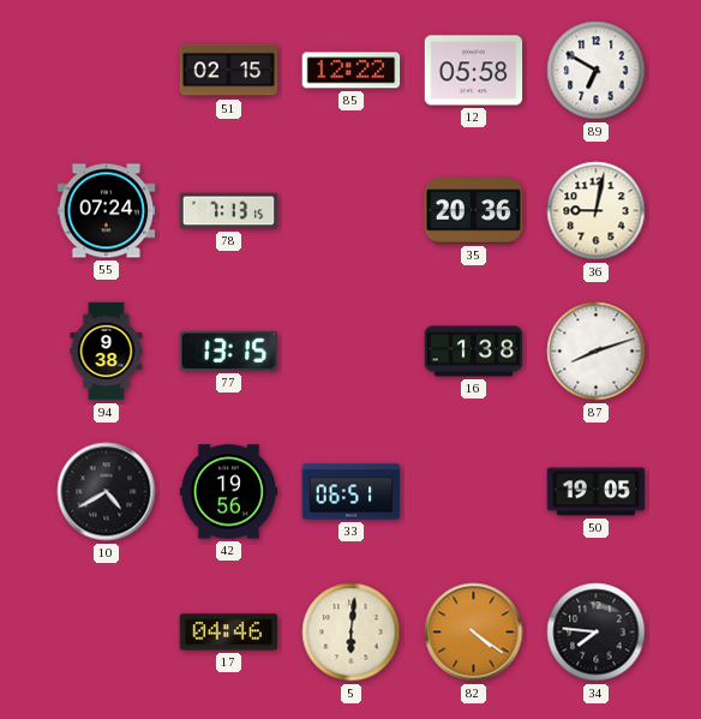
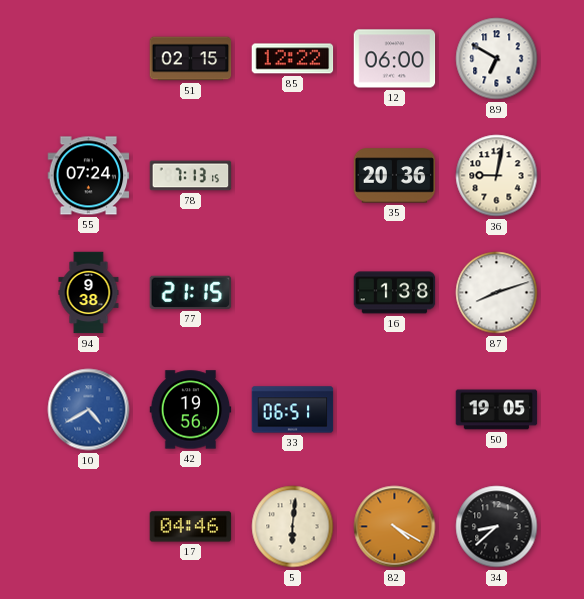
12: 05:58 -> 06:00 (395, 59)
77: 13:15 -> 21:15 (191, 292)
10 dial: black -> blue (89, 410)
82: 4:21 -> 4:20 (395, 527)
34: 7:46 -> 8:38 (497, 527)
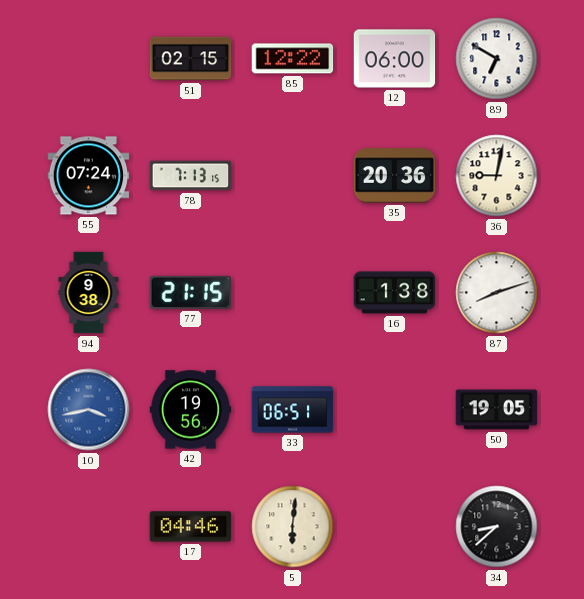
10: 4:40 -> 3:43 (89, 410)
82: 4:20 -> none (395, 527)
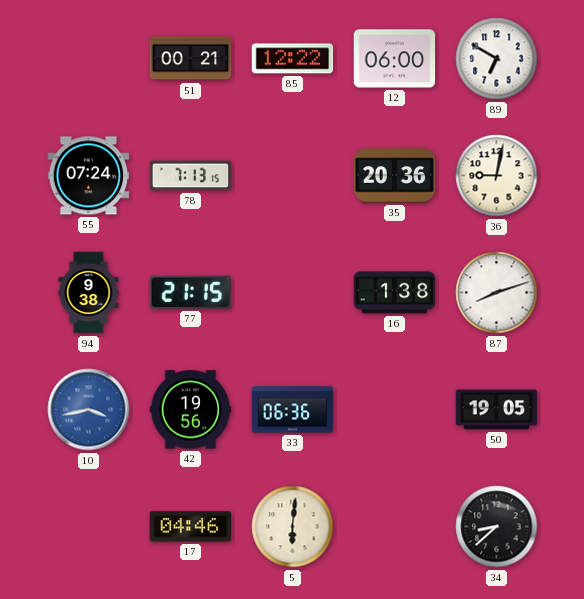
51: 02:15 -> 00:21 (191, 59)
33: 06:51 -> 06:36 (293, 410)
